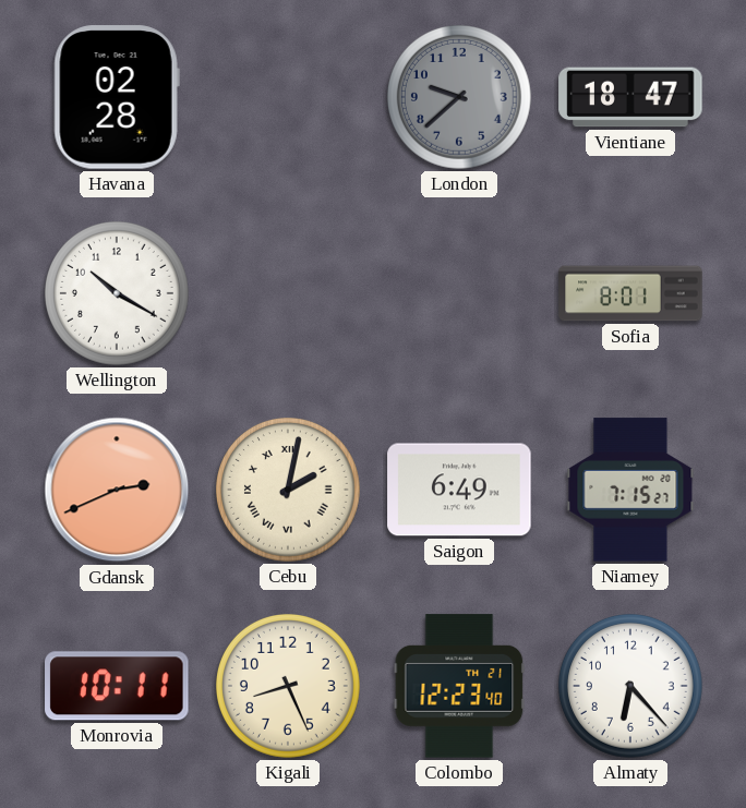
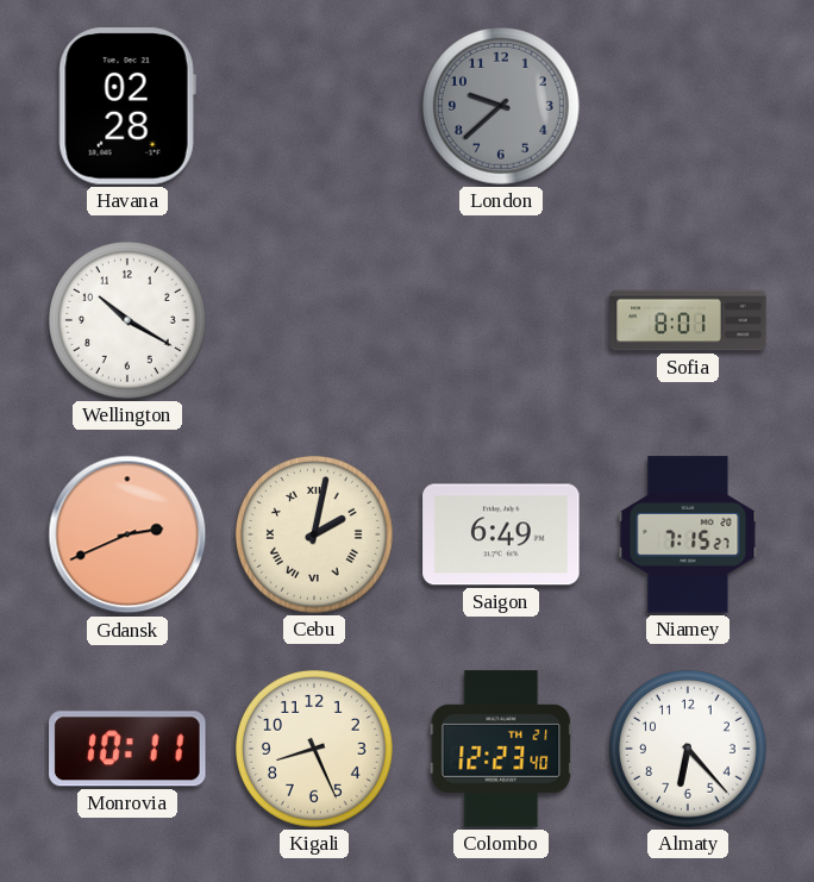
Vientiane: 18:47 -> none (630, 97)
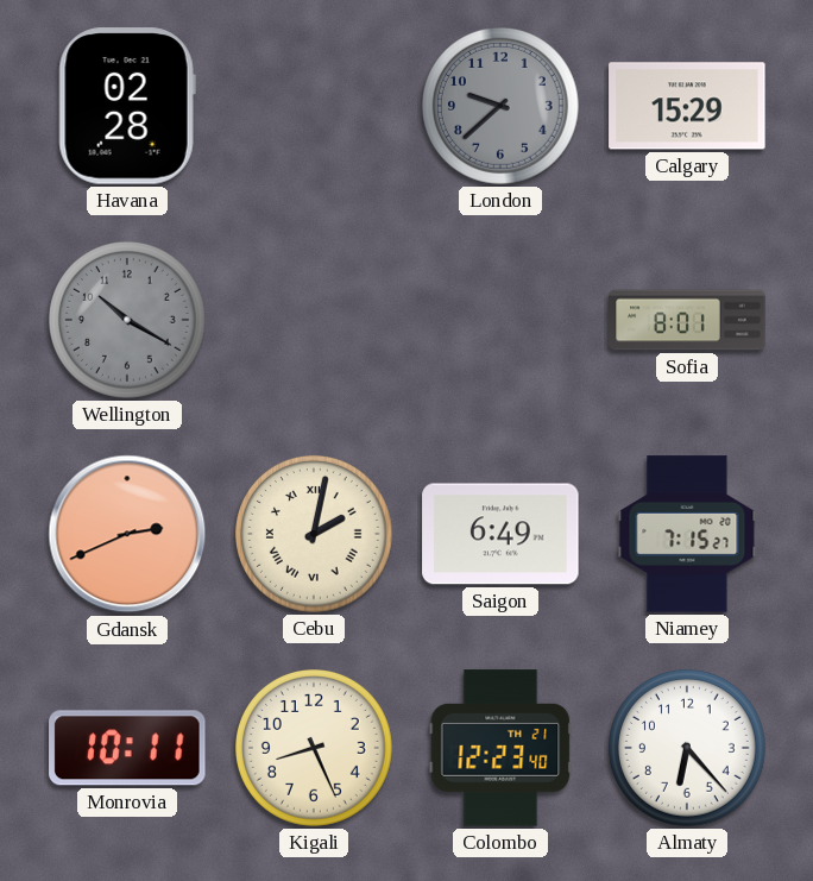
Calgary: none -> 15:29 (687, 106)
Wellington dial: white -> grey (128, 321)
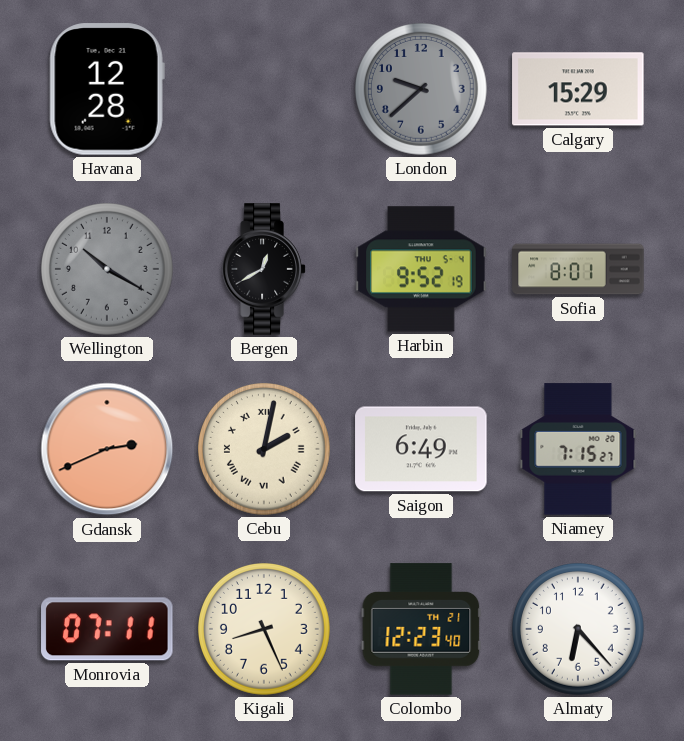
Havana: 02:28 -> 12:28 (107, 89)
Bergen: none -> 12:40 (264, 269)
Harbin: none -> 9:52 (421, 269)
Monrovia: 10:11 -> 07:11 (107, 629)
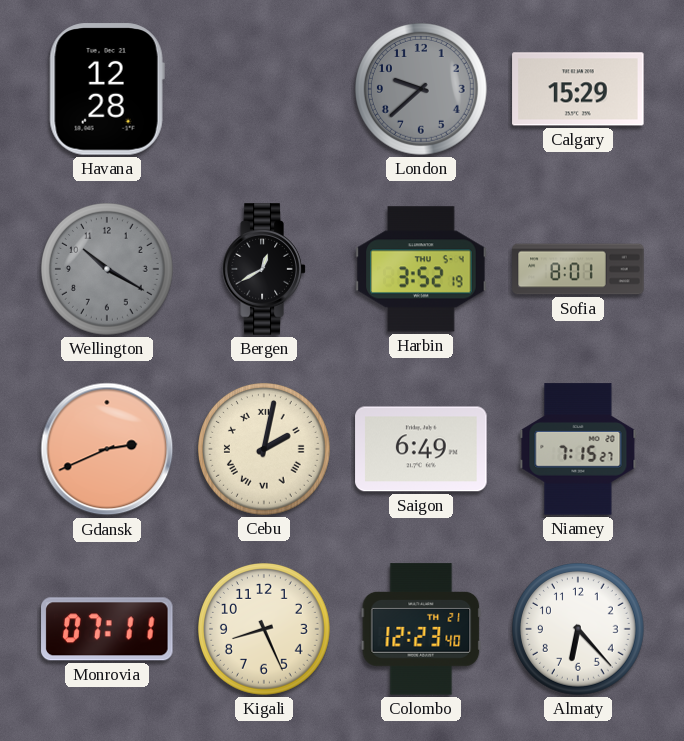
Harbin: 9:52 -> 3:52 (421, 269)
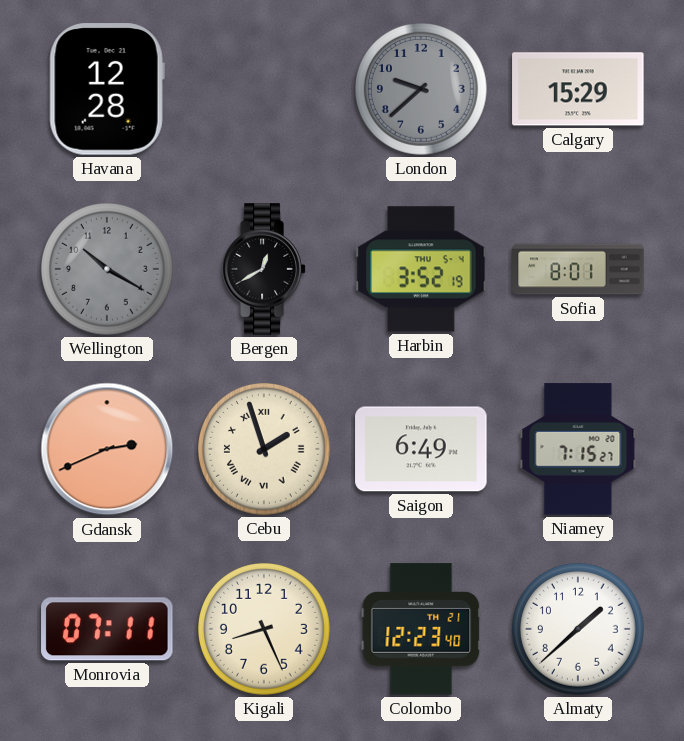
Cebu: 2:02 -> 1:57 (265, 450)
Almaty: 6:23 -> 1:38 (579, 630)
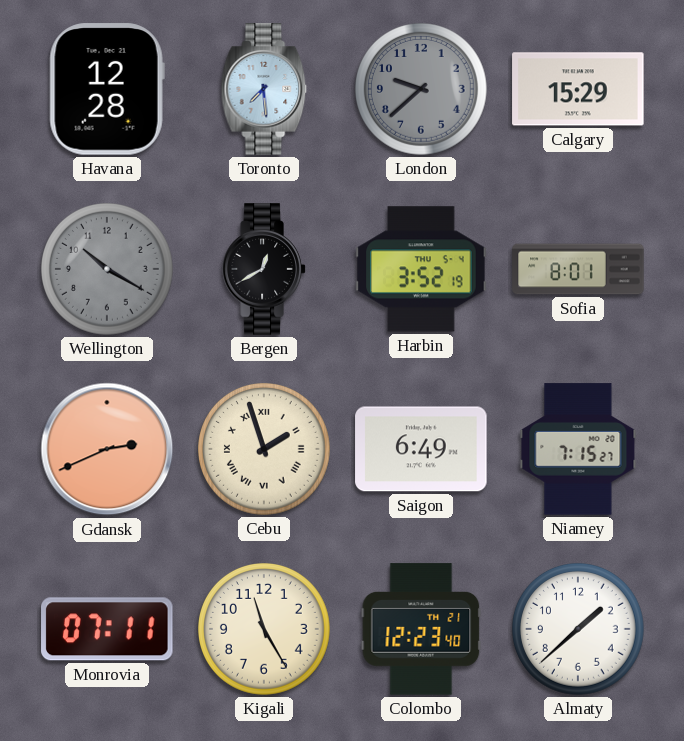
Toronto: none -> 7:29 (264, 89)
Kigali: 8:26 -> 11:25 (265, 630)
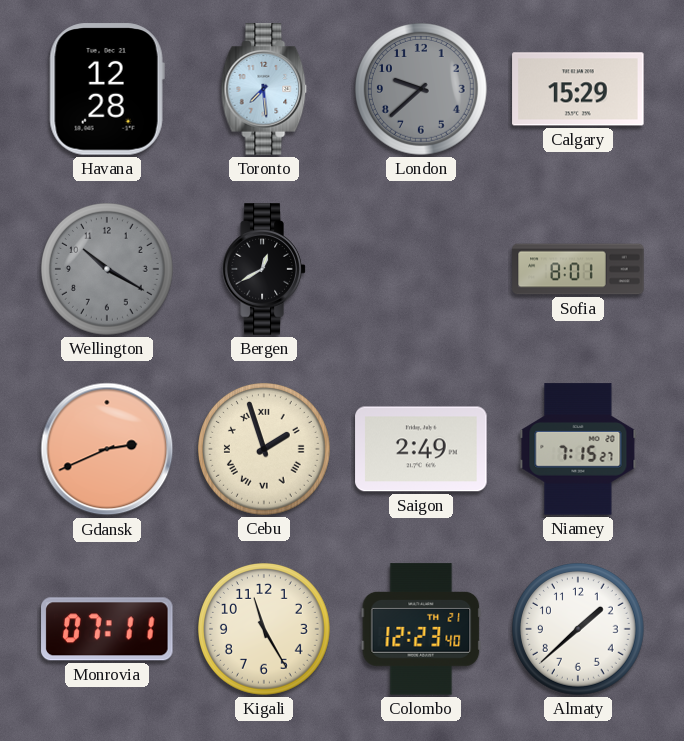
Harbin: 3:52 -> none (421, 269)
Saigon: 6:49 -> 2:49 (421, 449)
